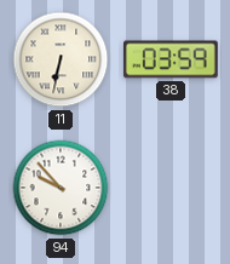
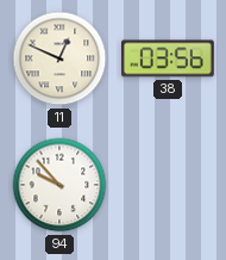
11: 6:32 -> 12:49 (59, 58)
38: 03:59 -> 03:56 (169, 58)
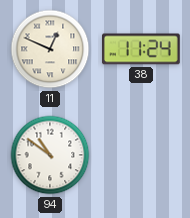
38: 03:56 -> 11:24 (142, 49)
94: 9:53 -> 10:51 (50, 155)
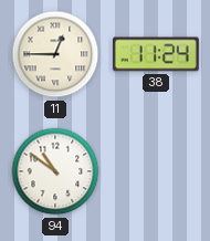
11: 12:49 -> 12:45 (55, 54)
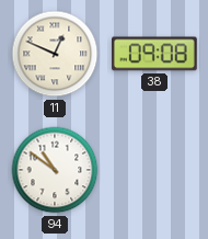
11: 12:45 -> 12:49 (55, 54)
38: 11:24 -> 09:08 (155, 54)
